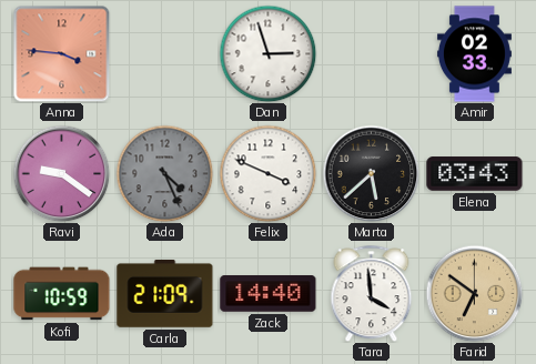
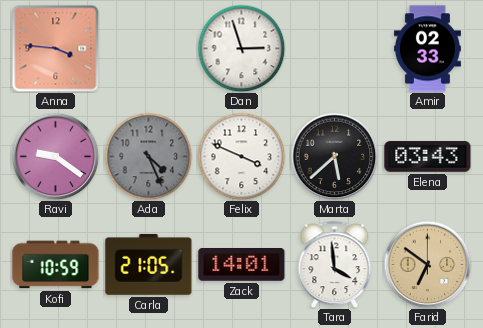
Carla: 21:09 -> 21:05 (149, 264)
Zack: 14:40 -> 14:01 (242, 265)
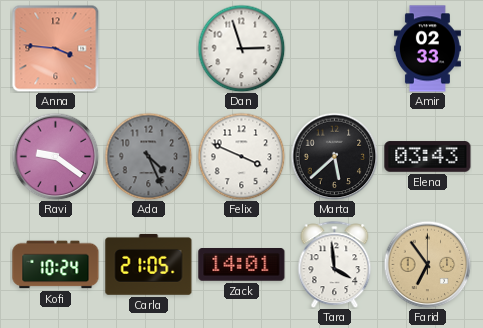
Kofi: 10:59 -> 10:24 (56, 265)
Farid: 6:51 -> 6:54 (427, 264)
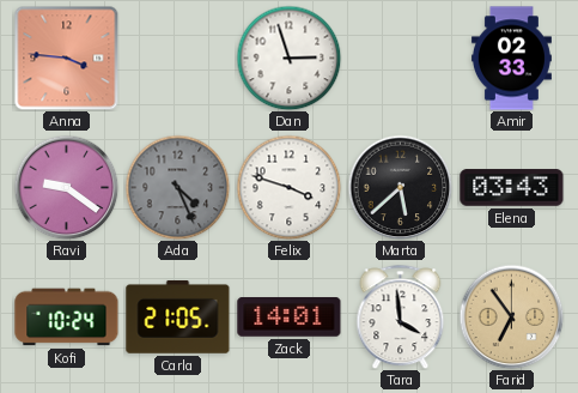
Felix: 3:49 -> 3:48 (288, 187)
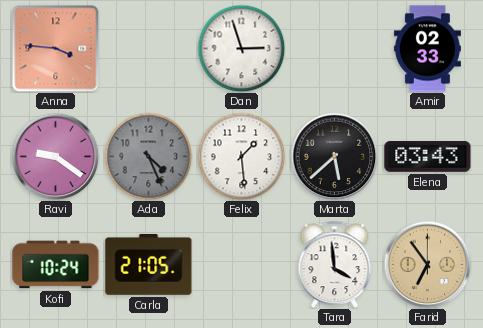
Felix: 3:48 -> 1:29 (241, 156)
Zack: 14:01 -> none (290, 318)
